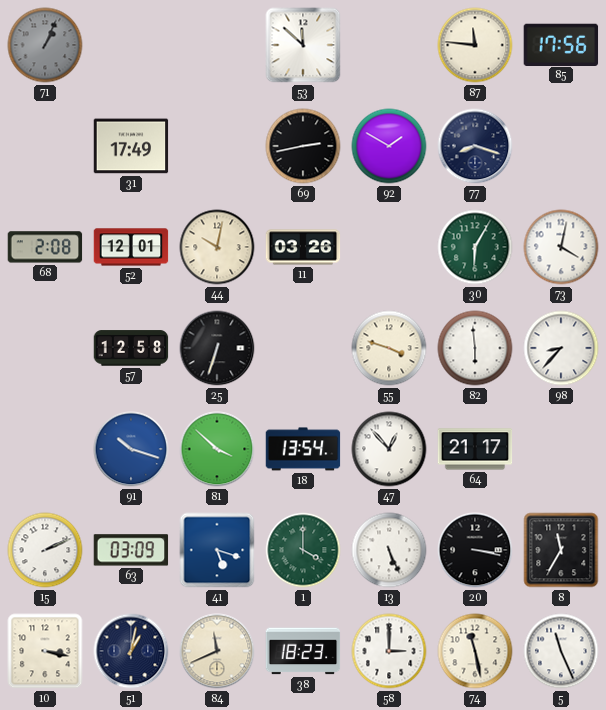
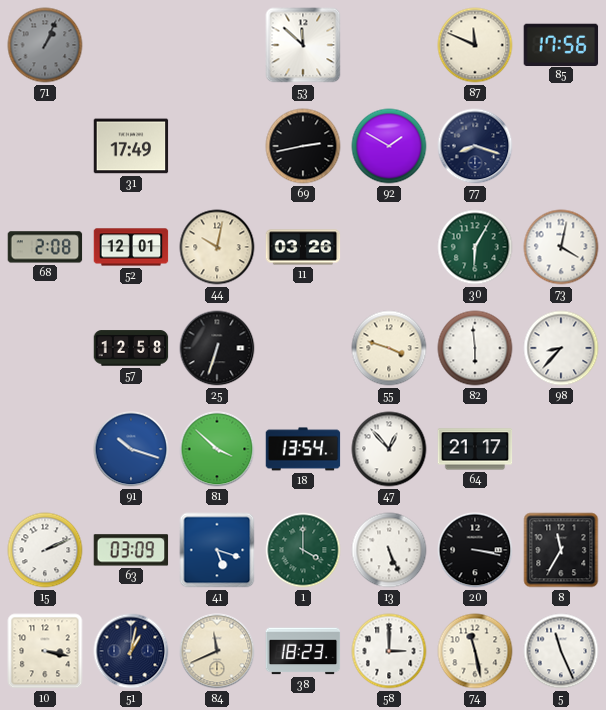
87: 11:46 -> 11:49 (475, 45)
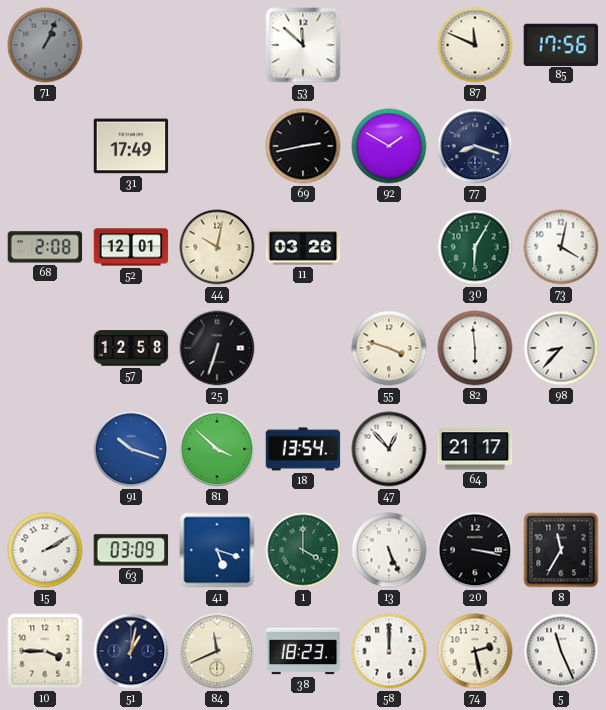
15: 2:11 -> 2:10 (45, 550)
10: 3:17 -> 3:45 (45, 651)
58: 3:00 -> 12:00 (389, 651)
74: 11:28 -> 2:28 (475, 651)
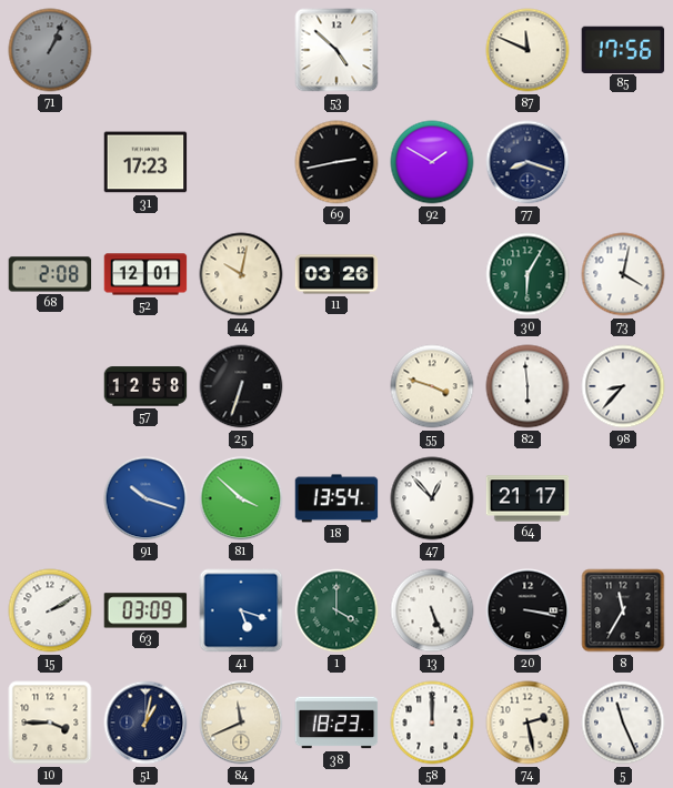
53: 11:52 -> 4:52 (336, 50)
31: 17:49 -> 17:23 (145, 162)
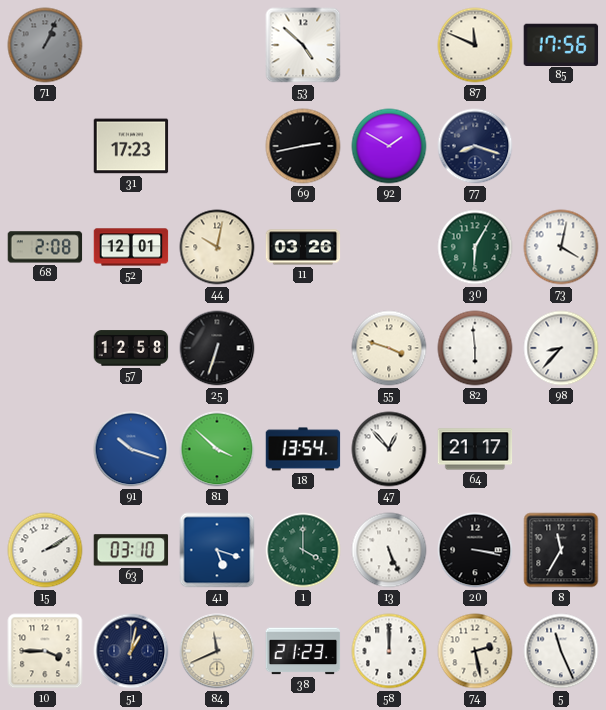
63: 03:09 -> 03:10 (131, 550)
38: 18:23 -> 21:23 (303, 651)
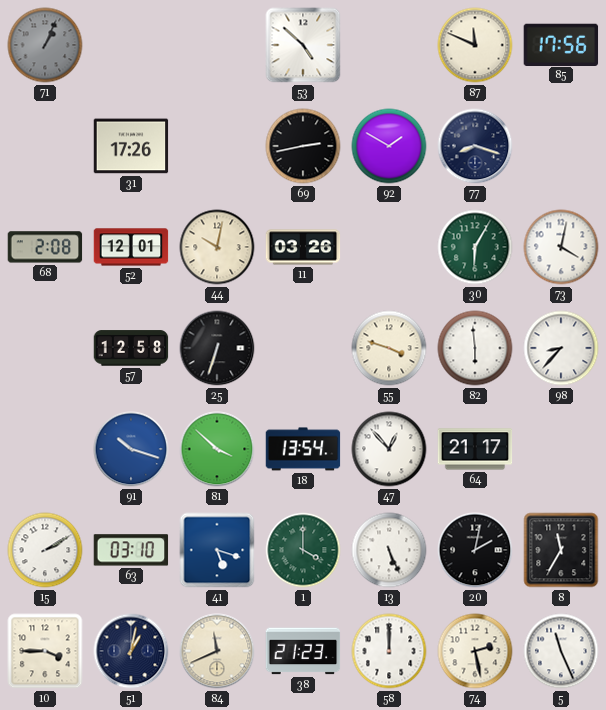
31: 17:23 -> 17:26 (131, 146)
20: 3:17 -> 2:02 (475, 550)
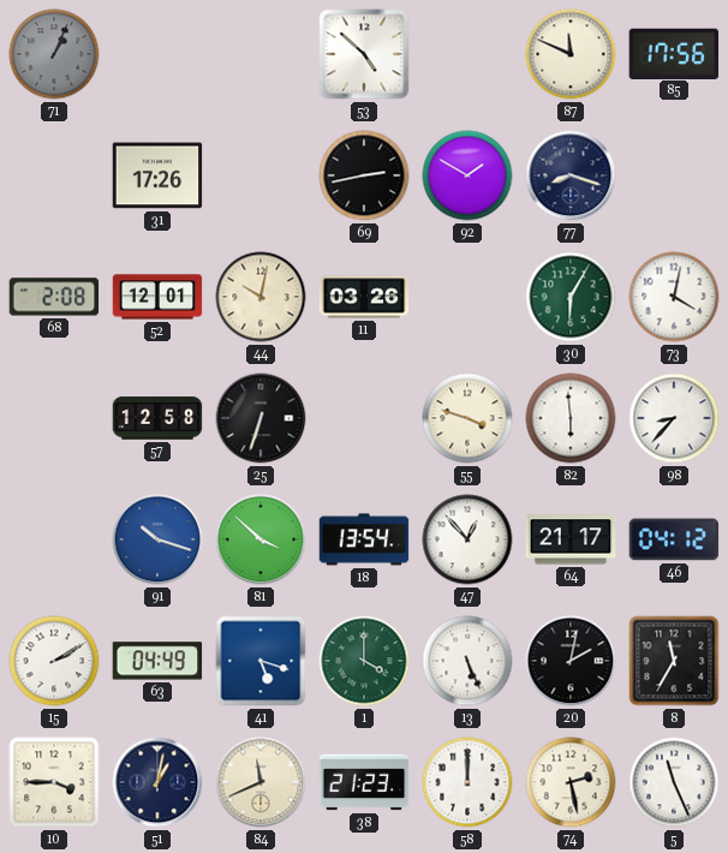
46: none -> 04:12 (674, 539)
63: 03:10 -> 04:49 (157, 661)
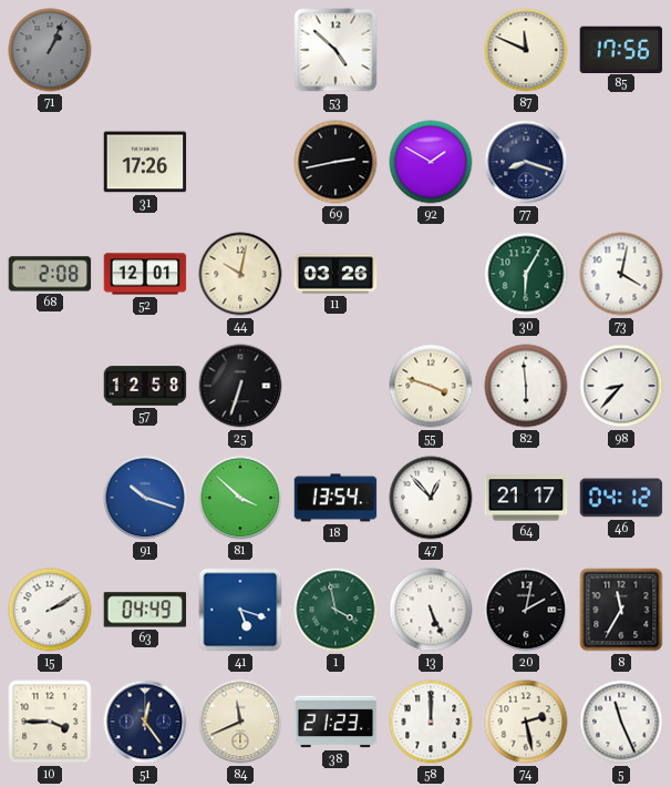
1: 4:00 -> 3:58 (335, 610)
51: 1:02 -> 12:24 (145, 722)
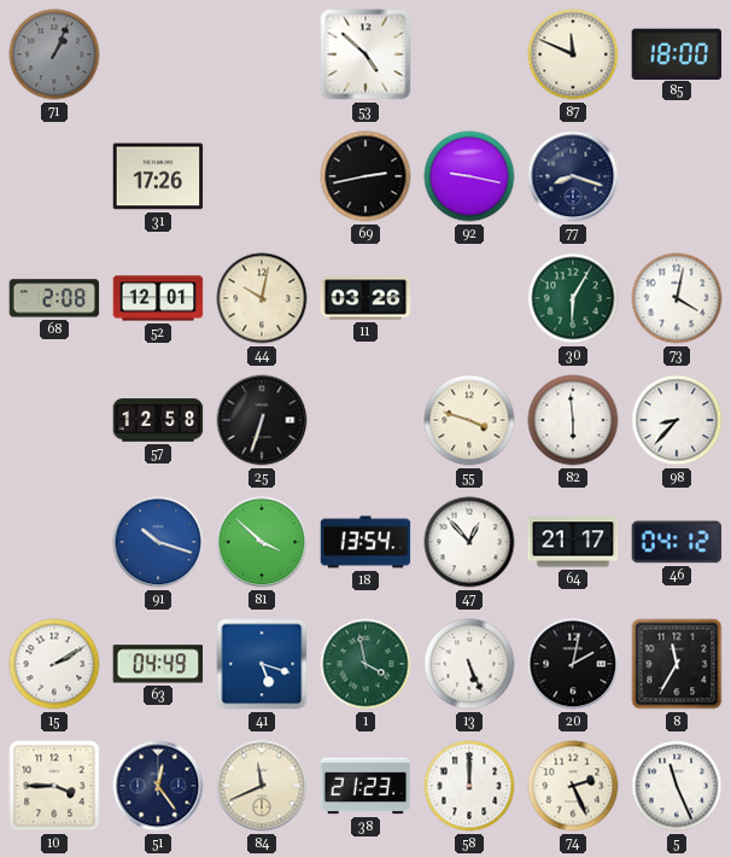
85: 17:56 -> 18:00 (677, 53)
92: 1:50 -> 9:17 (469, 176)
74: 2:28 -> 2:26 (573, 786)
